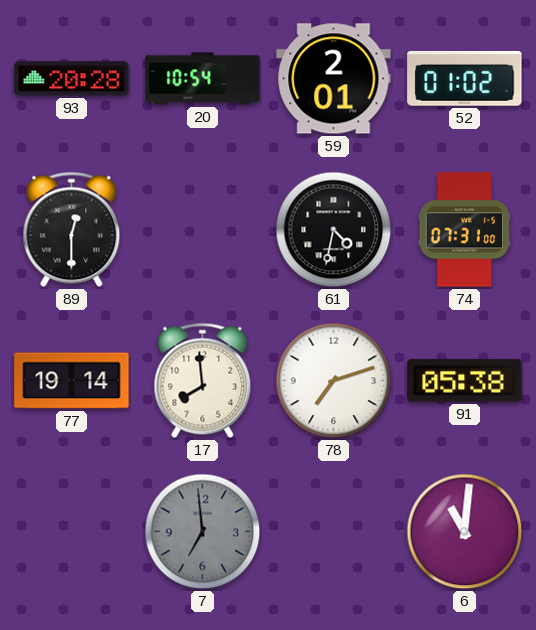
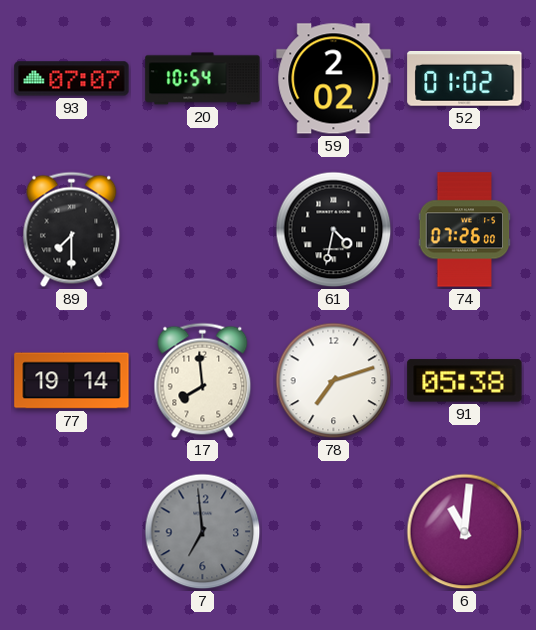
93: 20:28 -> 07:07 (72, 79)
59: 2:01 -> 2:02 (334, 79)
89: 12:30 -> 7:30 (72, 230)
74: 07:31 -> 07:26 (465, 230)
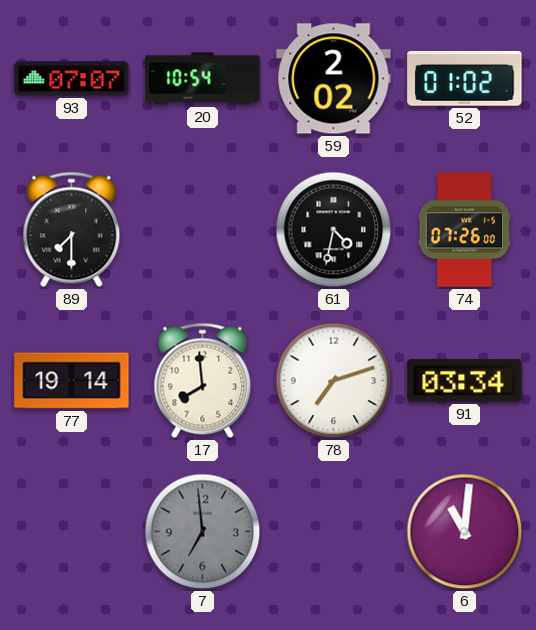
91: 05:38 -> 03:34 (465, 381)
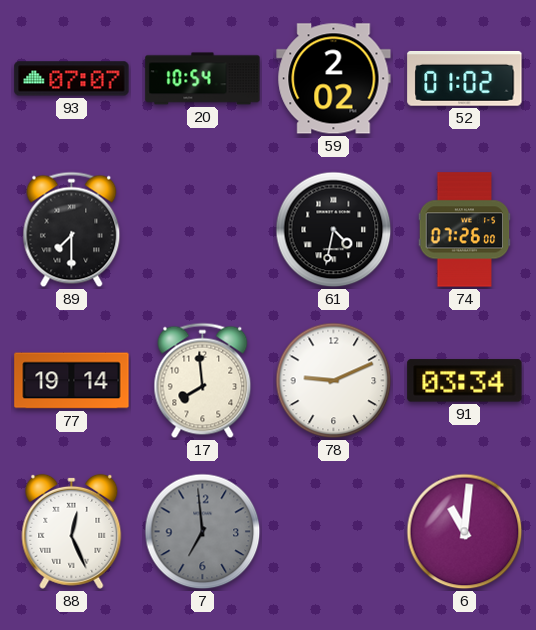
78: 7:12 -> 9:11 (334, 381)
88: none -> 12:26 (72, 531)
